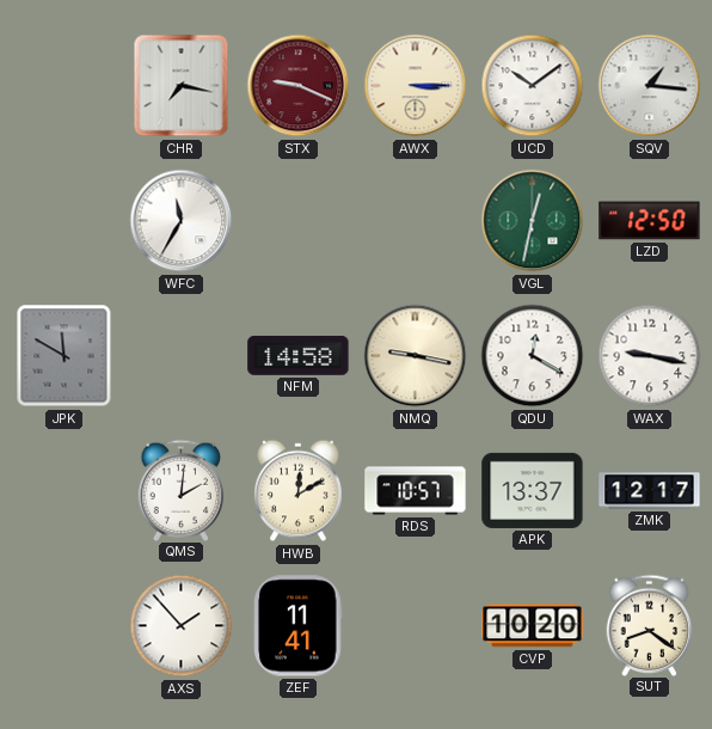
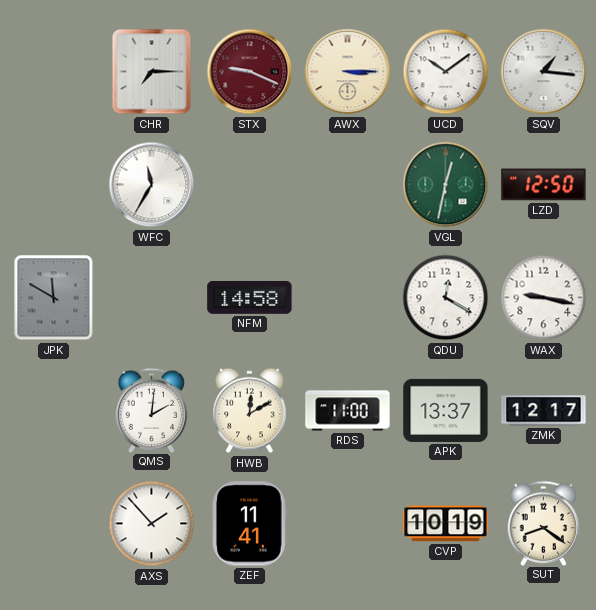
CHR: 7:17 -> 7:15 (152, 72)
NMQ: 9:17 -> none (416, 356)
RDS: 10:57 -> 11:00 (348, 411)
CVP: 10:20 -> 10:19 (446, 524)
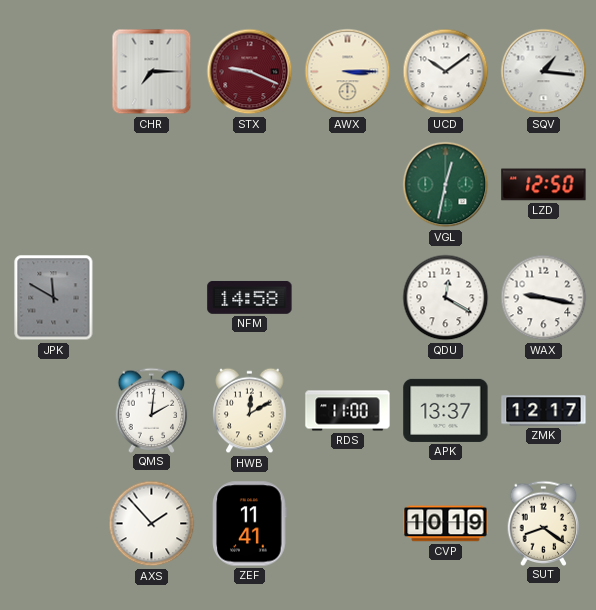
WFC: 11:35 -> none (152, 185)
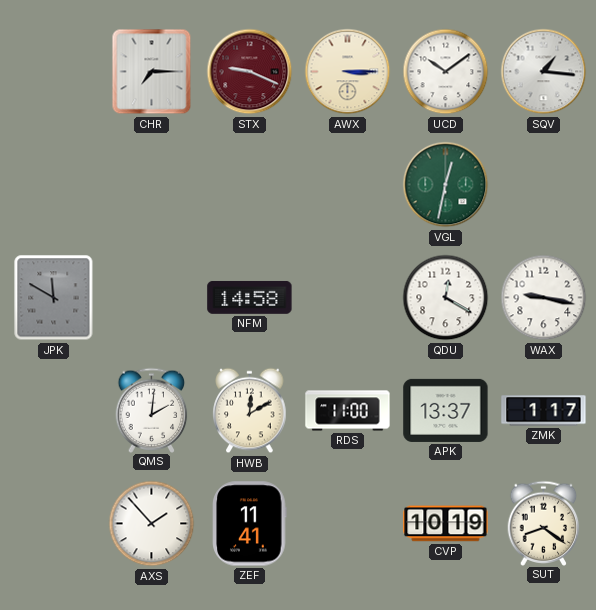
LZD: 12:50 -> none (544, 185)
ZMK: 12:17 -> 1:17 (544, 411)
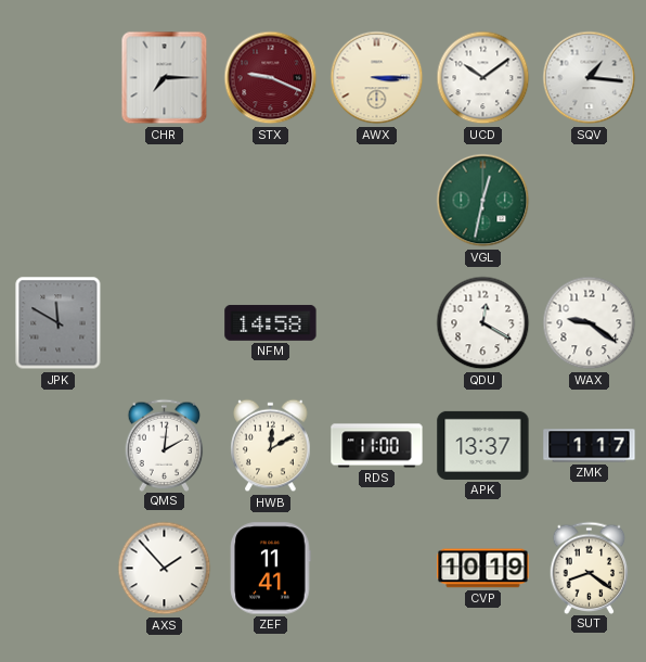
WAX: 9:17 -> 9:21 (590, 323)
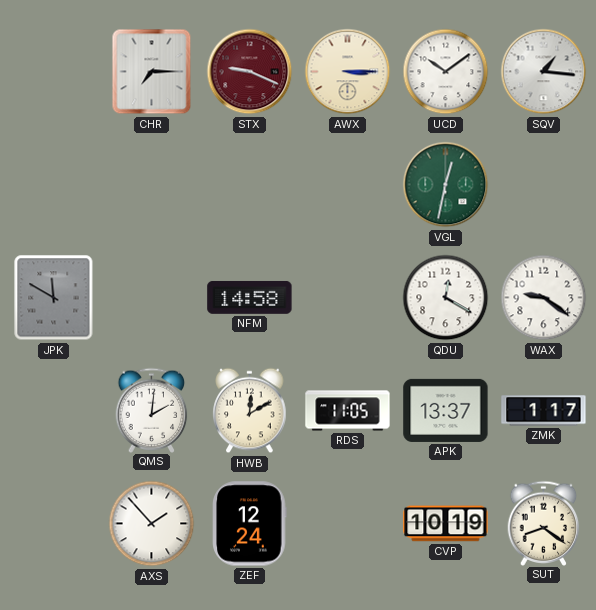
RDS: 11:00 -> 11:05 (348, 411)
ZEF: 11:41 -> 12:24 (250, 524)
